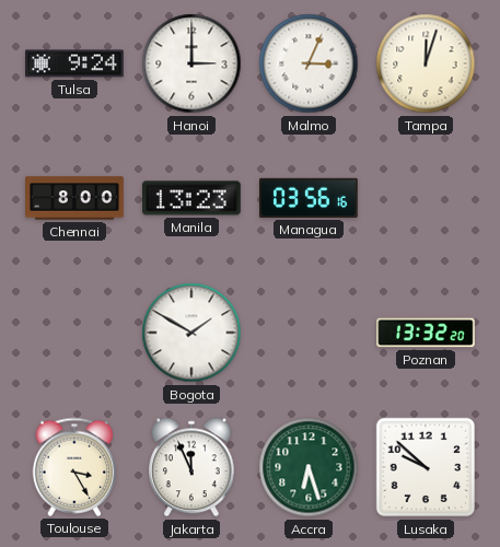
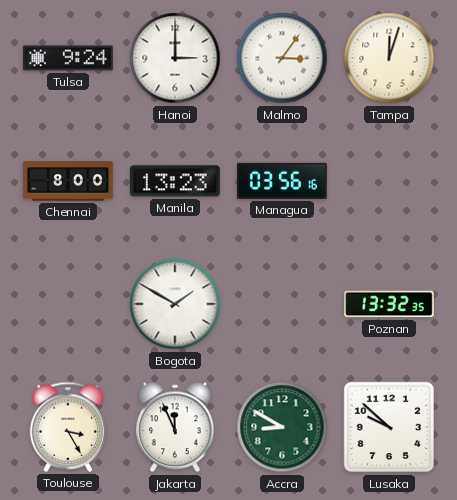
Malmo: 3:04 -> 3:06 (282, 58)
Poznan: 13:32:20 -> 13:32:35 (389, 304)
Accra: 6:27 -> 8:50 (282, 427)
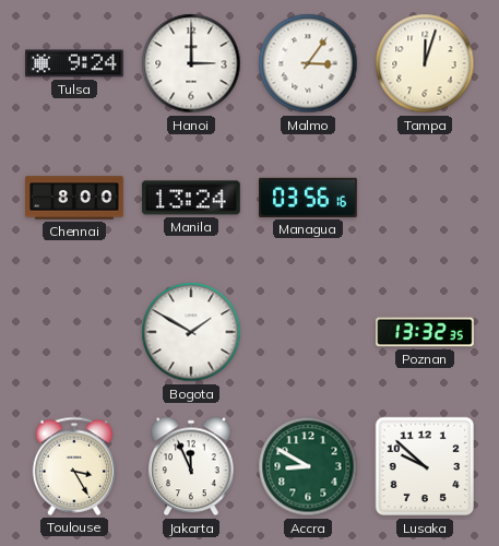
Manila: 13:23 -> 13:24 (191, 198)
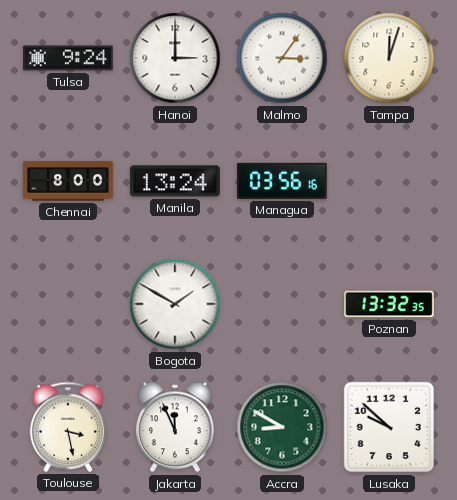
Toulouse: 3:25 -> 3:28 (67, 427)
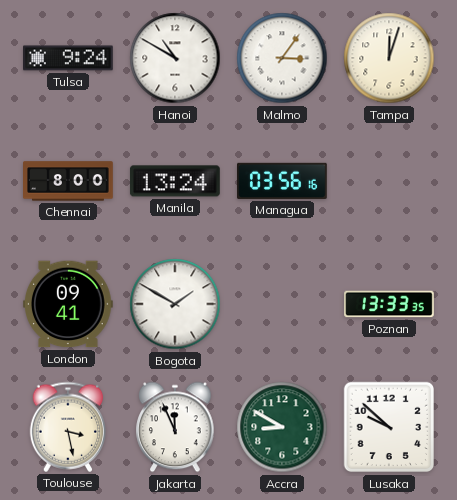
Hanoi: 3:00 -> 10:50 (175, 58)
London: none -> 09:41 (69, 304)
Poznan: 13:32 -> 13:33 (389, 304)
